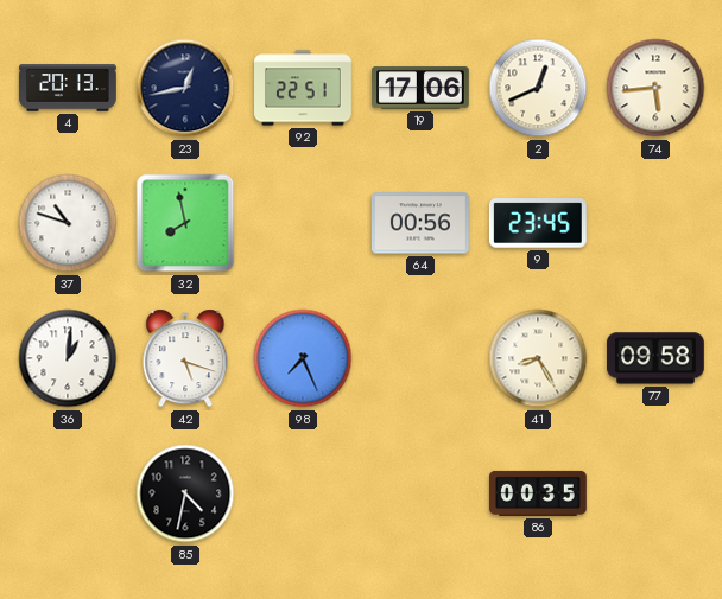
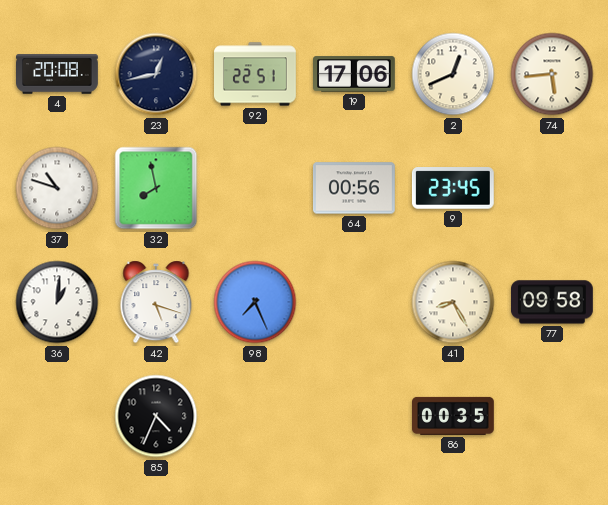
4: 20:13 -> 20:08 (58, 74)
85: 4:32 -> 4:34 (156, 416)
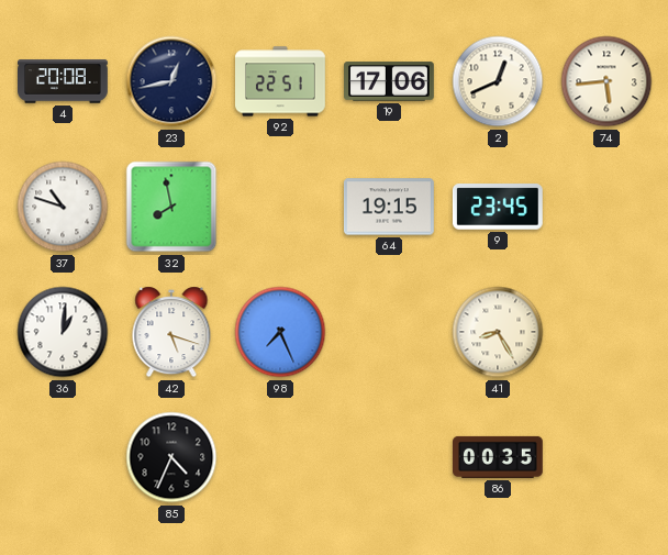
64: 00:56 -> 19:15 (389, 207)
77: 09:58 -> none (553, 302)
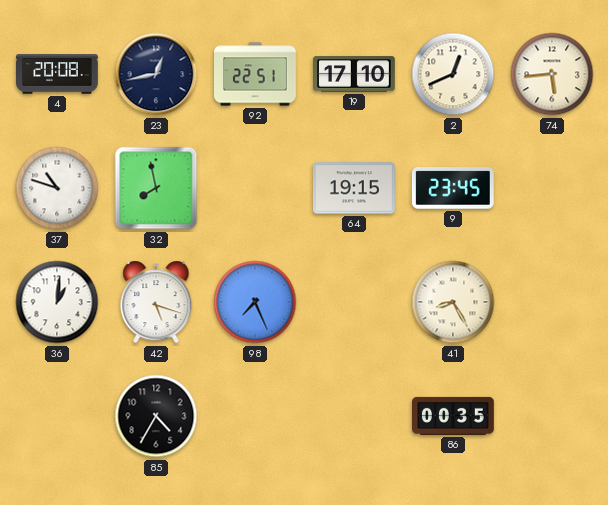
19: 17:06 -> 17:10 (355, 74)
85: 4:34 -> 4:35 (156, 416)
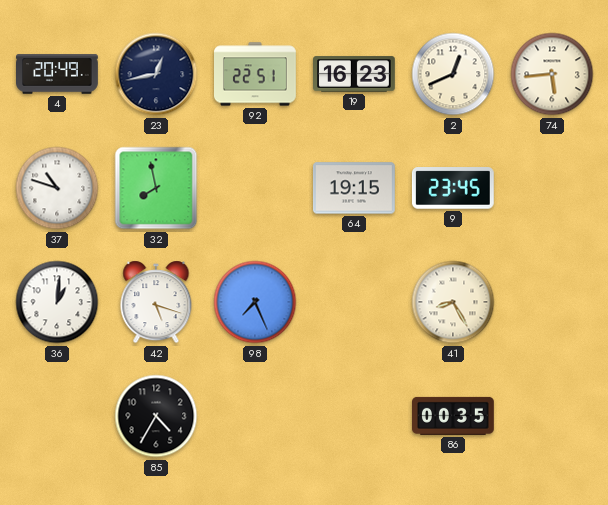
4: 20:08 -> 20:49 (58, 74)
19: 17:10 -> 16:23 (355, 74)
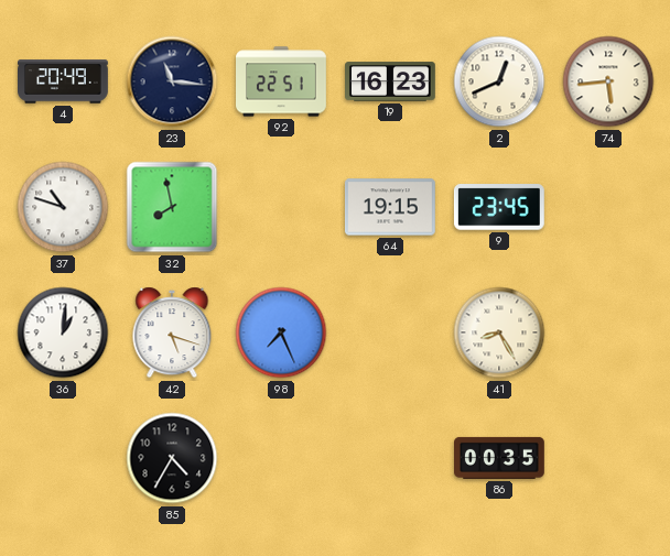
23: 12:43 -> 11:16 (172, 81)
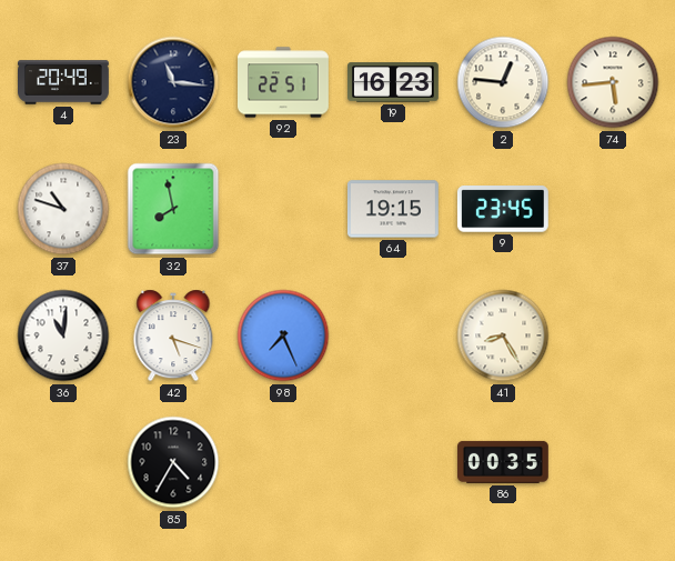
2: 12:41 -> 12:46 (503, 82)
36: 1:01 -> 11:01 (63, 335)
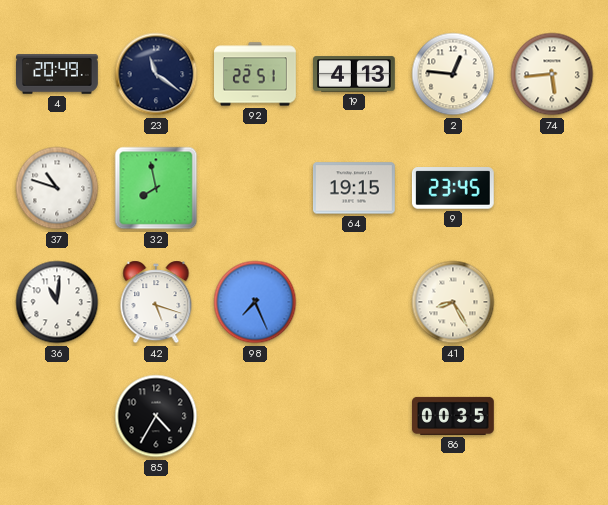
23: 11:16 -> 11:21 (156, 74)
19: 16:23 -> 4:13 (355, 74)
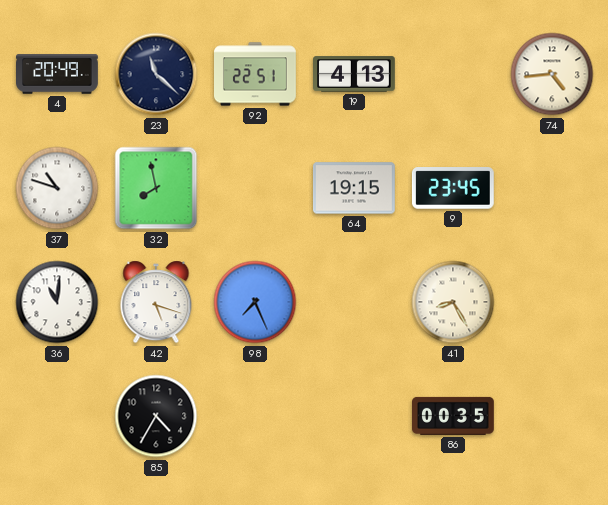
23: 11:21 -> 11:22 (156, 74)
2: 12:46 -> none (453, 74)
74: 5:44 -> 4:44 (552, 74)
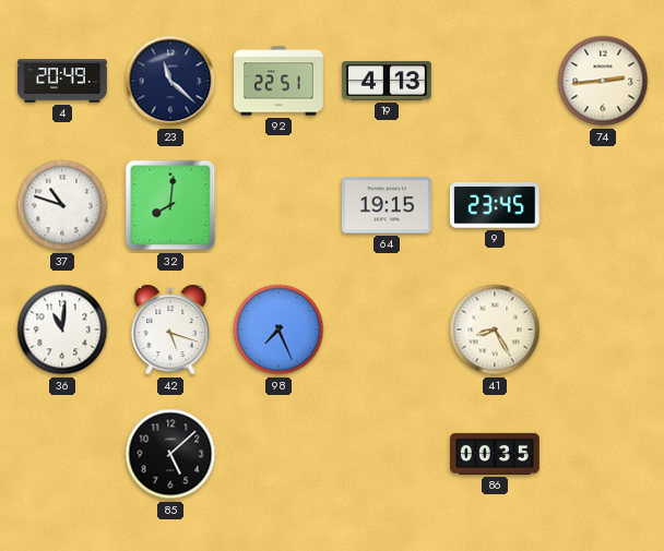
74: 4:44 -> 2:44 (603, 81)
32: 7:58 -> 8:01 (170, 205)
85: 4:35 -> 5:08 (170, 454)
